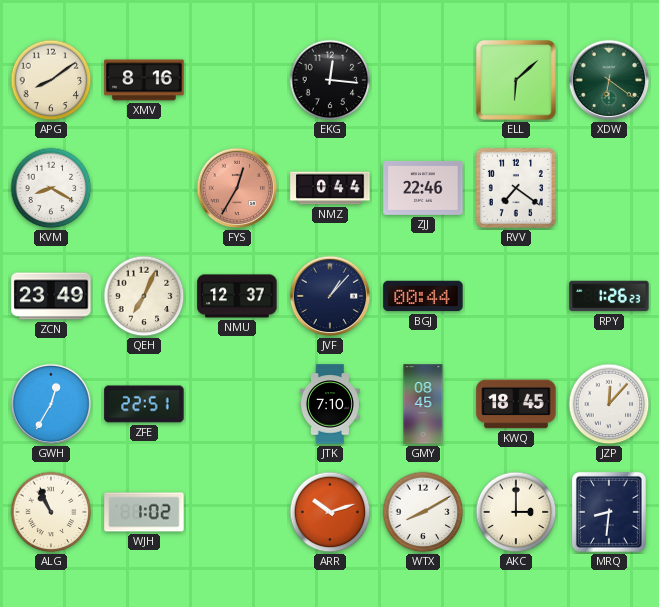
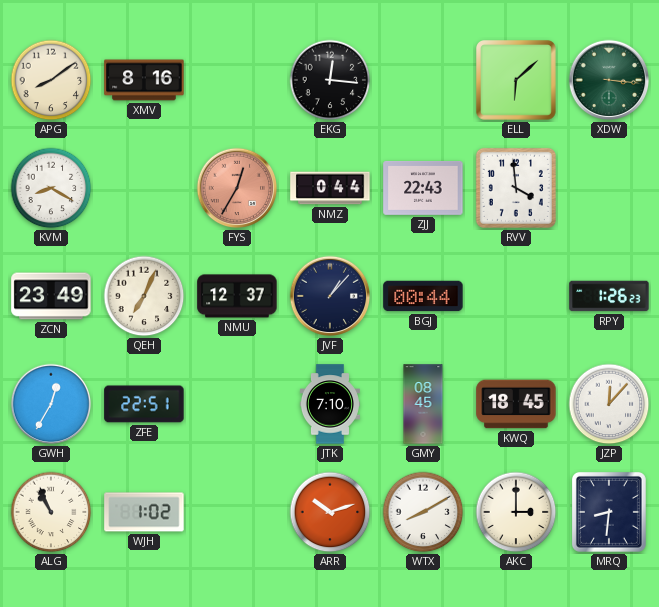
XDW: 6:21 -> 3:16 (609, 80)
ZJJ: 22:46 -> 22:43 (423, 188)
RVV: 7:21 -> 3:59 (516, 188)
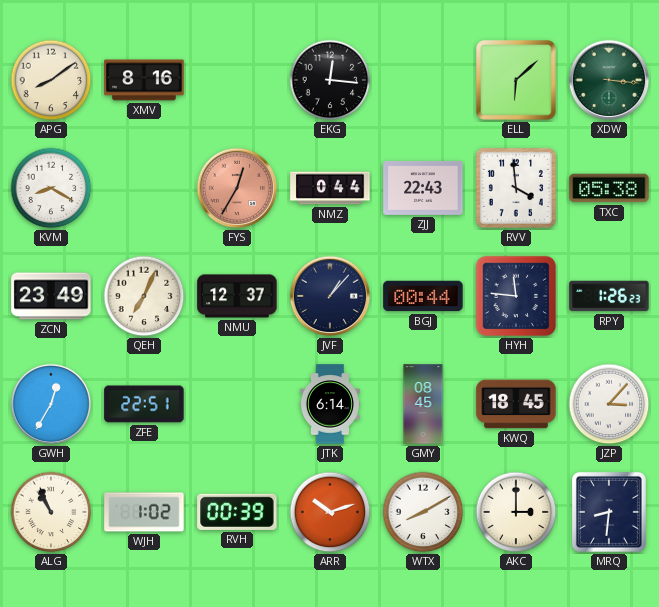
TXC: none -> 05:38 (609, 188)
HYH: none -> 11:46 (516, 296)
JTK: 7:10 -> 6:14 (330, 404)
JZP: 12:07 -> 3:07 (609, 404)
RVH: none -> 00:39 (237, 512)
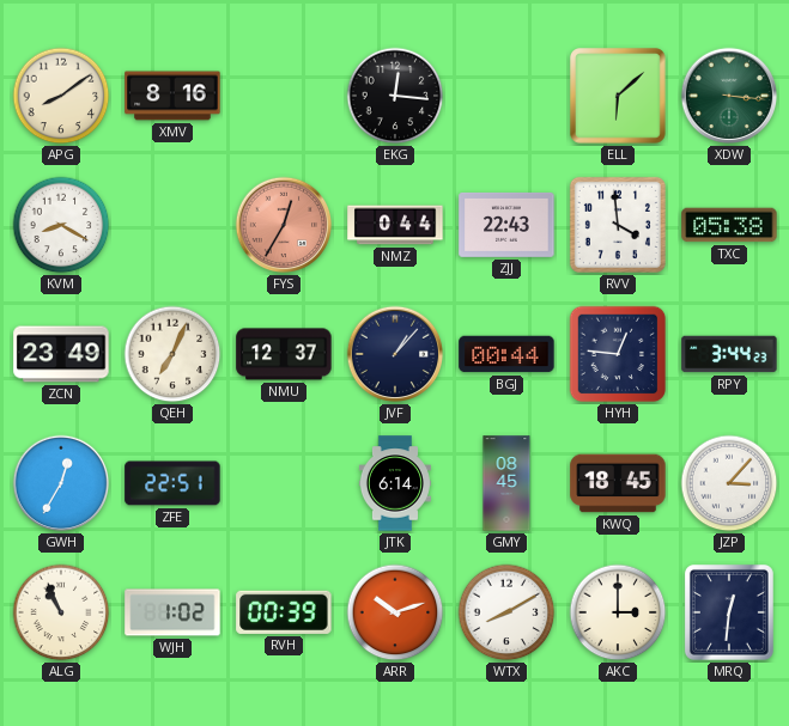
HYH: 11:46 -> 12:46 (618, 354)
RPY: 1:26 -> 3:44 (729, 354)
MRQ: 8:31 -> 12:31 (729, 612)
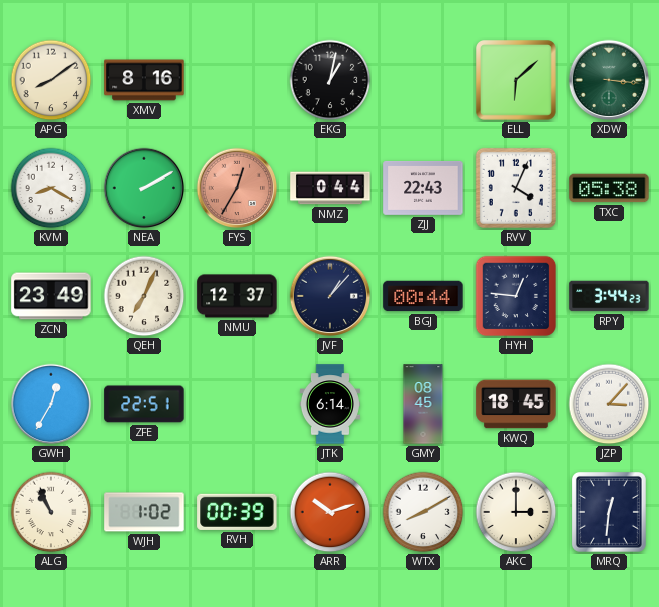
EKG: 12:16 -> 1:02 (330, 80)
NEA: none -> 2:10 (144, 188)
RVV: 3:59 -> 4:04 (516, 188)
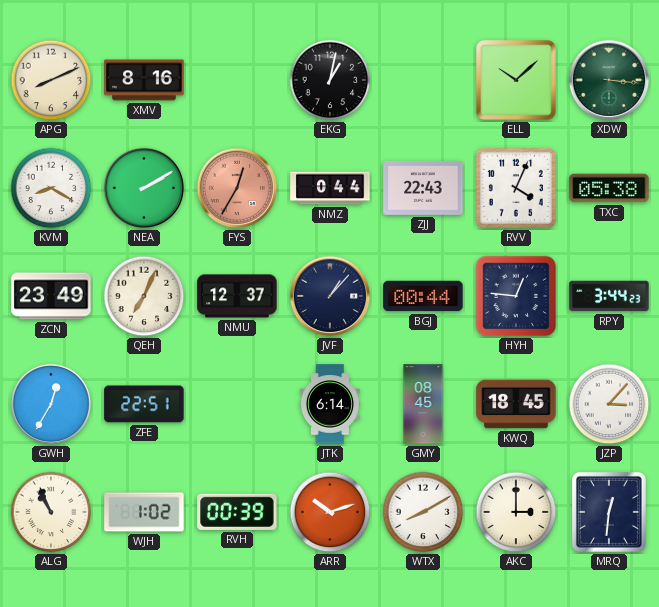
APG: 8:09 -> 8:11 (51, 80)
ELL: 6:08 -> 10:08 (517, 81)
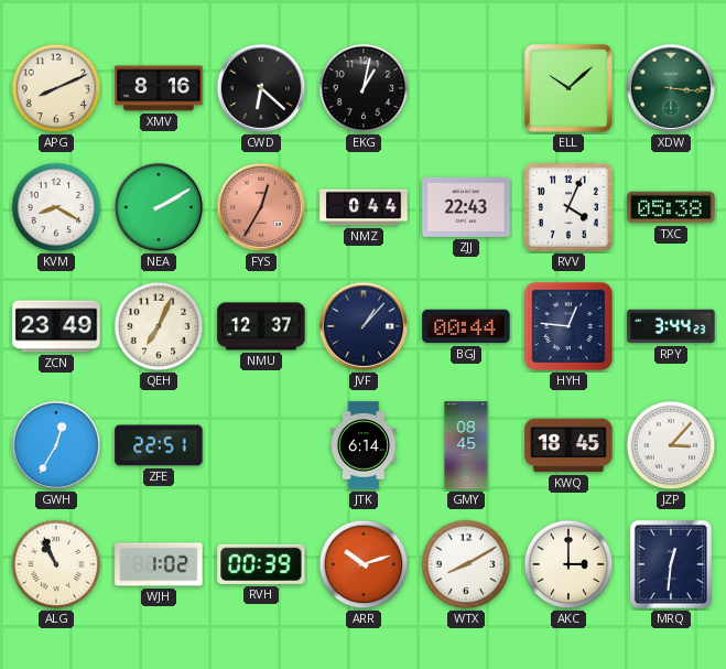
CWD: none -> 6:22 (261, 88)
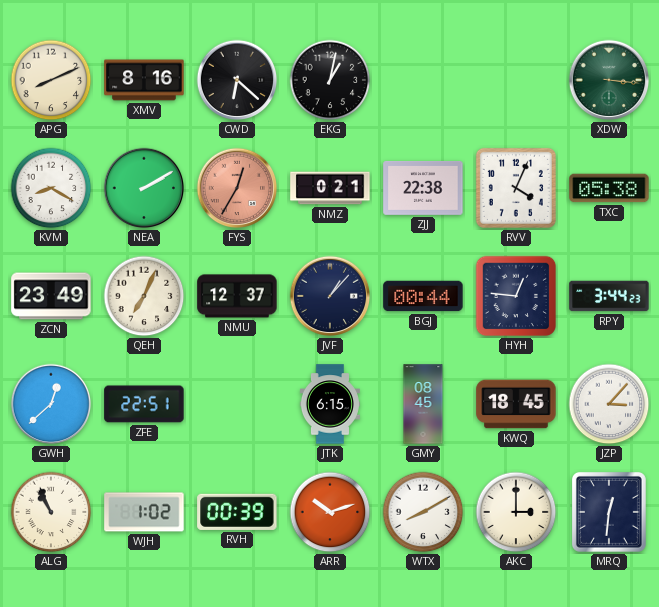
ELL: 10:08 -> none (570, 89)
NMZ: 0:44 -> 0:21 (330, 188)
ZJJ: 22:43 -> 22:38 (423, 188)
GWH: 12:35 -> 12:38 (51, 404)
JTK: 6:14 -> 6:15 (330, 404)
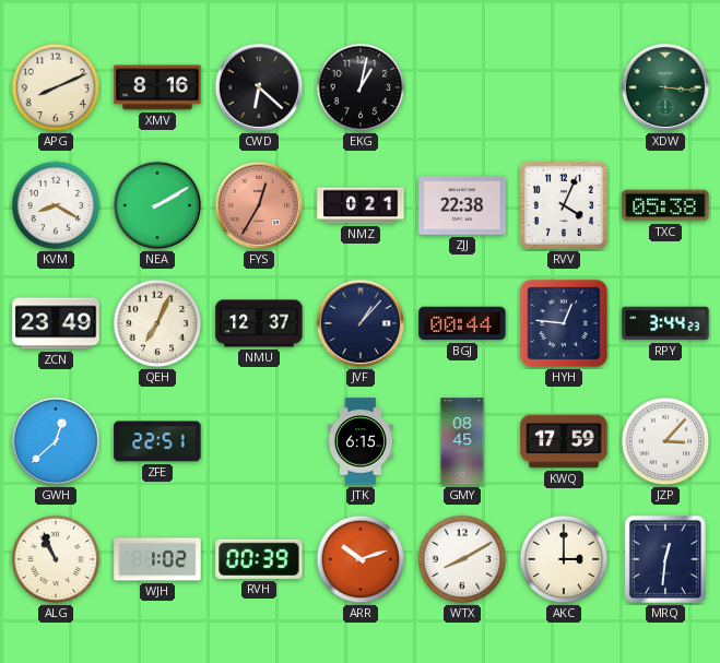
KWQ: 18:45 -> 17:59 (564, 441)
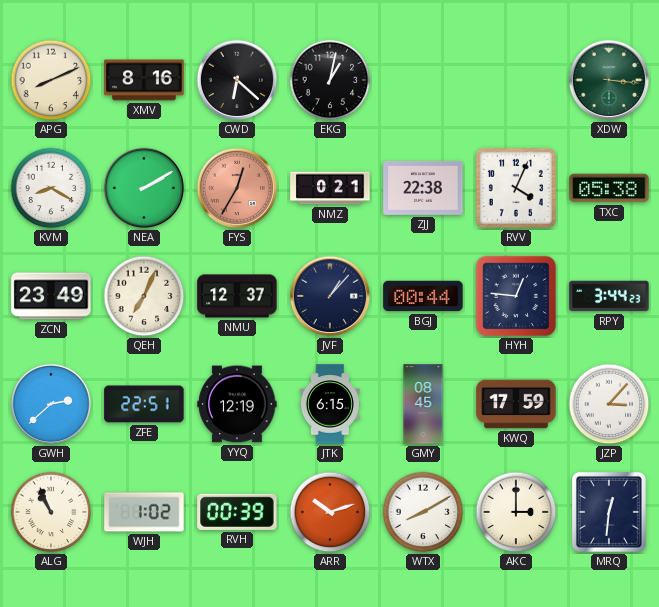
GWH: 12:38 -> 2:38 (51, 404)
YYQ: none -> 12:19 (237, 404)
